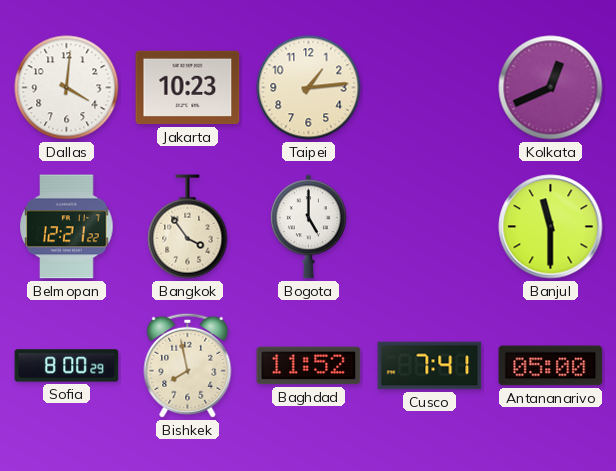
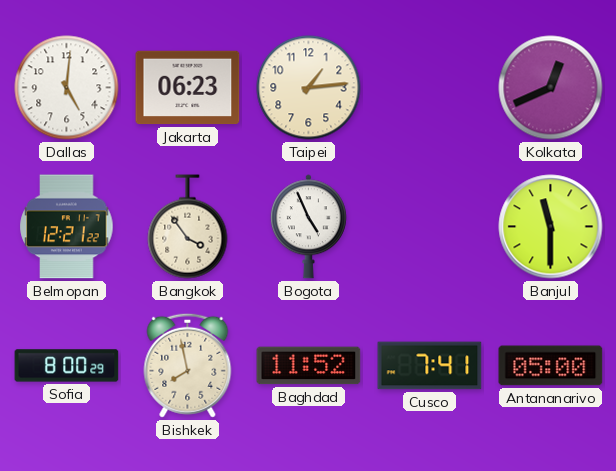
Dallas: 4:01 -> 5:01 (67, 88)
Jakarta: 10:23 -> 06:23 (188, 88)
Bogota: 5:00 -> 4:56 (308, 227)
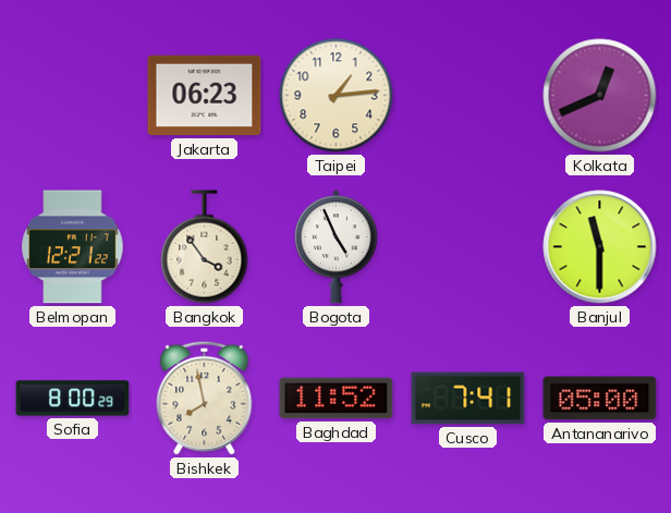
Dallas: 5:01 -> none (67, 88)
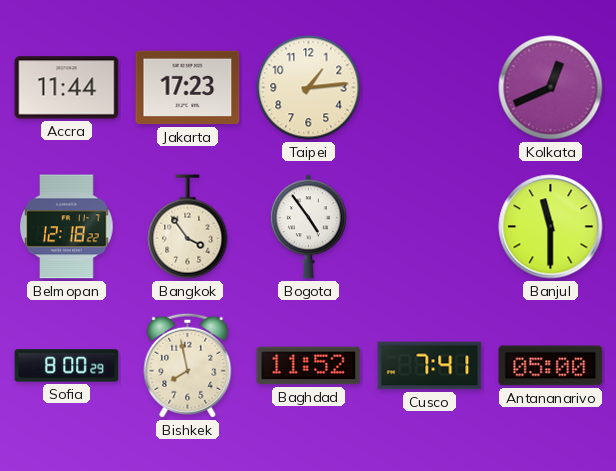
Accra: none -> 11:44 (67, 88)
Jakarta: 06:23 -> 17:23 (188, 88)
Belmopan: 12:21 -> 12:18 (67, 227)
Bogota: 4:56 -> 4:54 (308, 227)
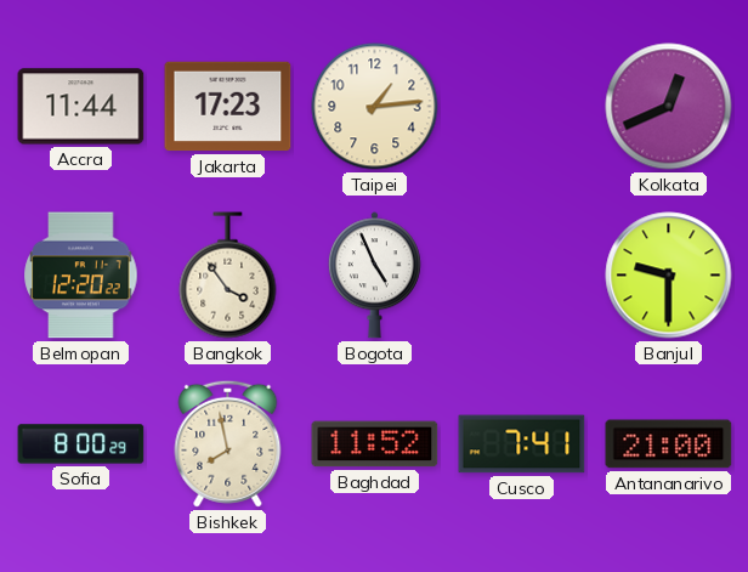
Belmopan: 12:18 -> 12:20 (81, 276)
Bogota: 4:54 -> 4:56 (374, 276)
Banjul: 11:30 -> 9:30 (669, 276)
Antananarivo: 05:00 -> 21:00 (669, 444)
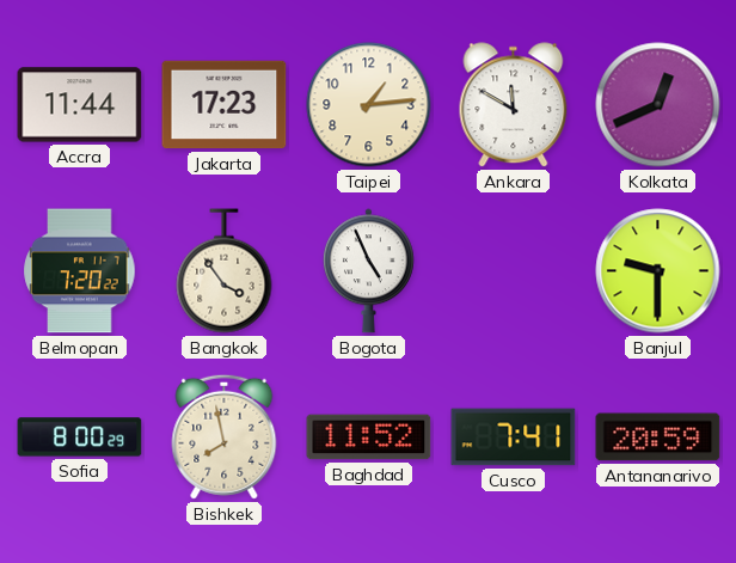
Ankara: none -> 11:50 (514, 105)
Belmopan: 12:20 -> 7:20 (80, 271)
Antananarivo: 21:00 -> 20:59 (658, 437)
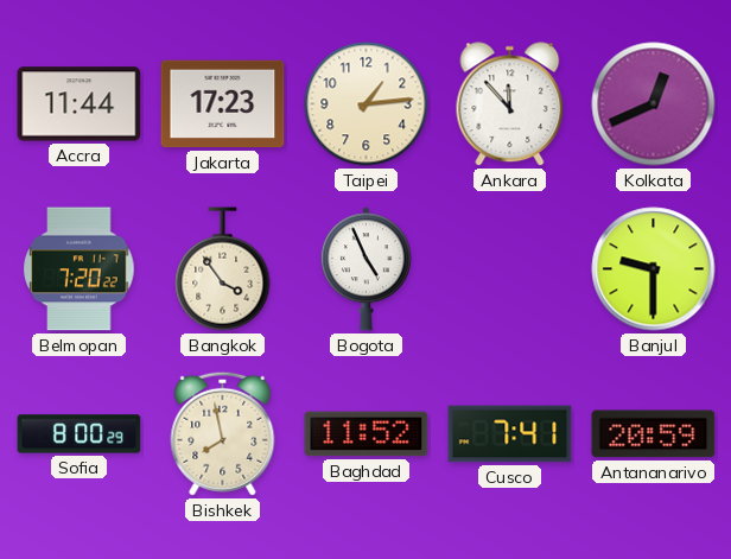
Ankara: 11:50 -> 11:53 (510, 104)
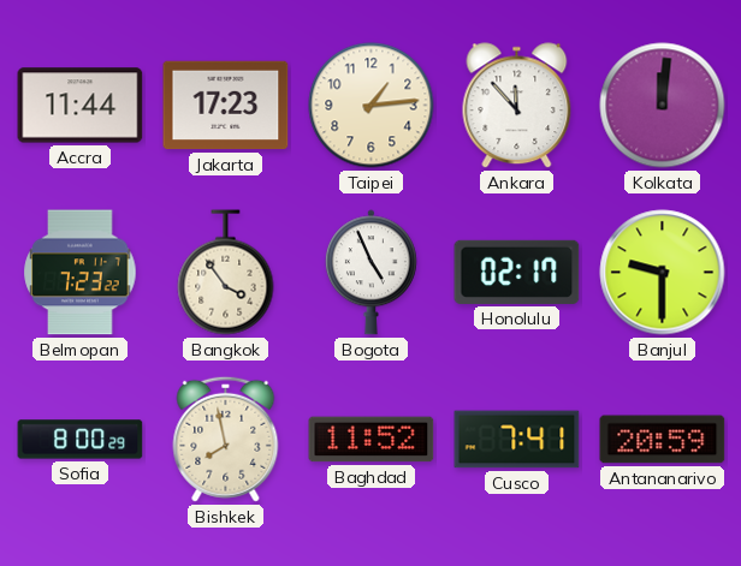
Kolkata: 12:41 -> 12:01 (663, 106)
Belmopan: 7:20 -> 7:23 (81, 273)
Honolulu: none -> 02:17 (517, 272)
